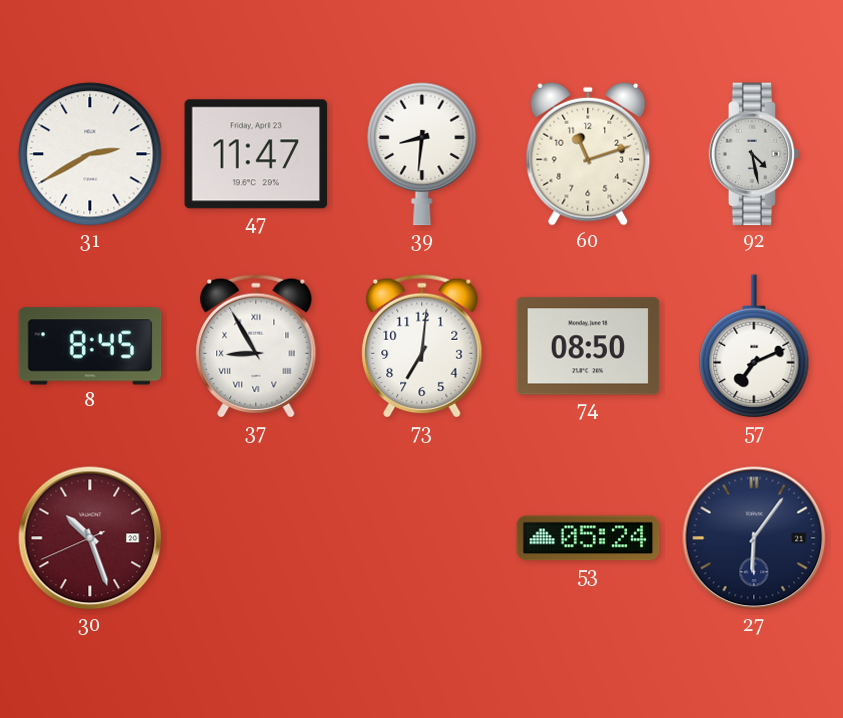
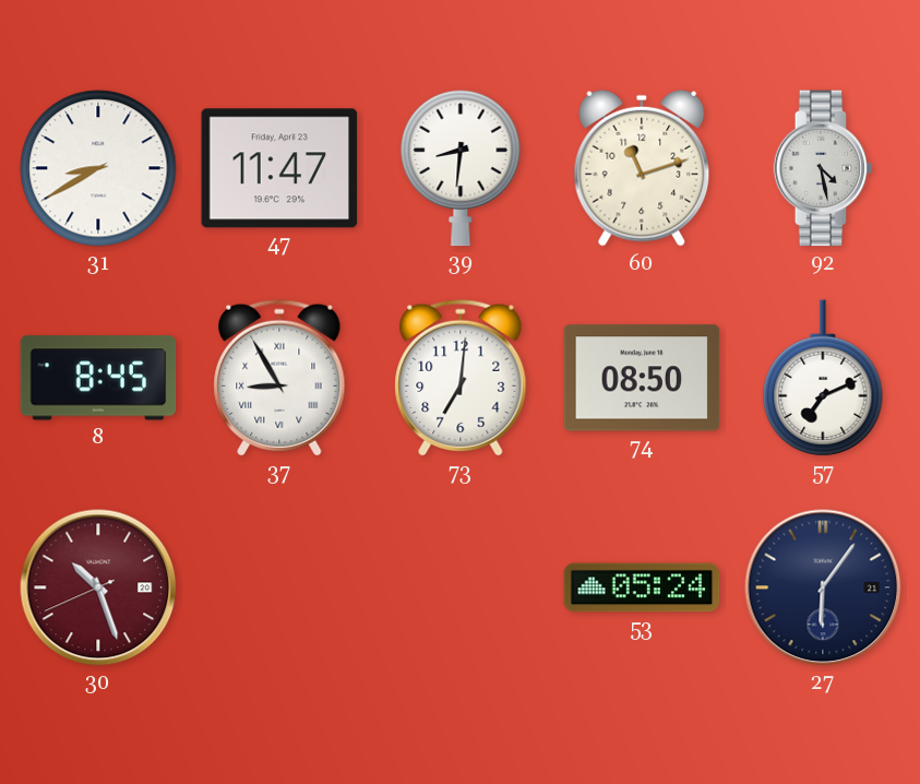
31: 2:40 -> 8:40 (98, 168)
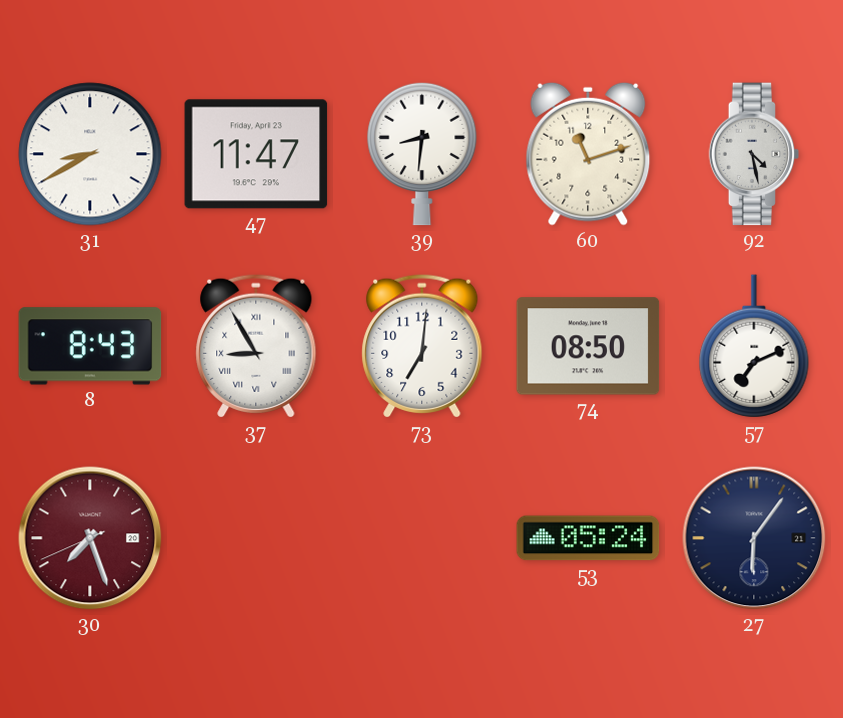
8: 8:45 -> 8:43 (90, 346)
30: 10:26 -> 7:26 (90, 538)
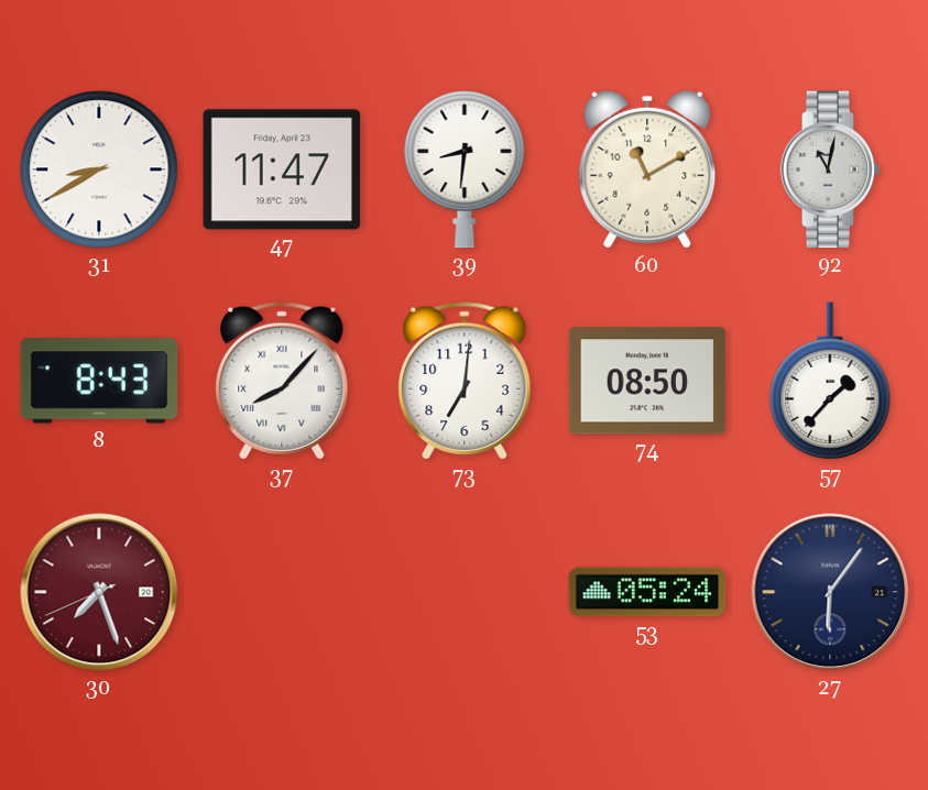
60: 11:12 -> 11:10 (647, 169)
92: 4:28 -> 11:02 (830, 169)
37: 8:55 -> 8:07 (282, 381)
57: 7:11 -> 1:37 (830, 381)
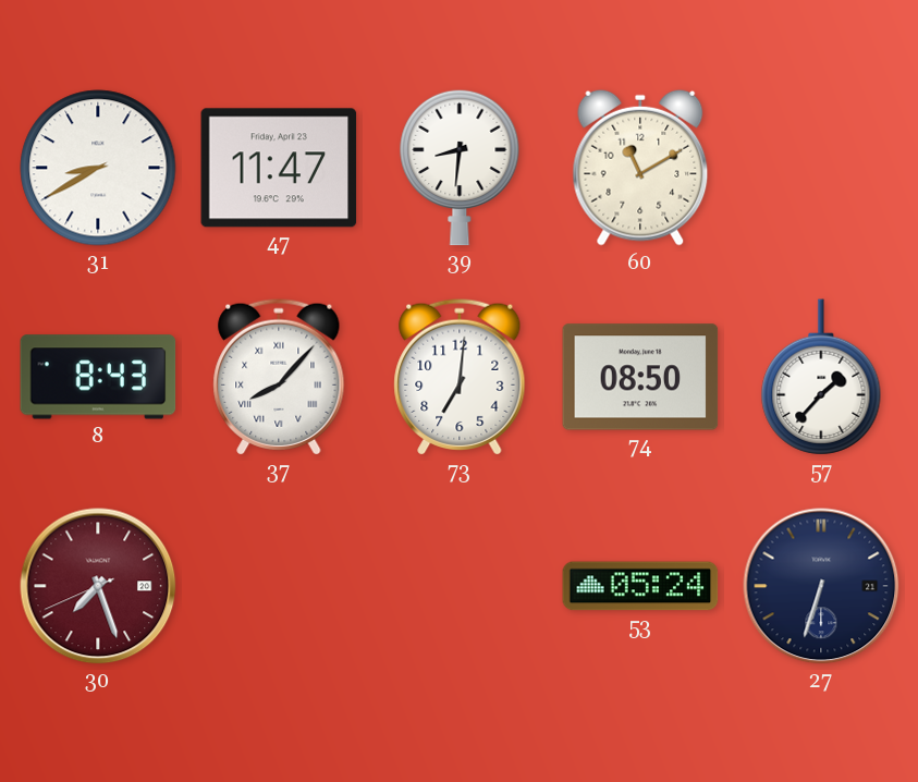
92: 11:02 -> none (830, 169)
27: 6:06 -> 6:33 (821, 586)
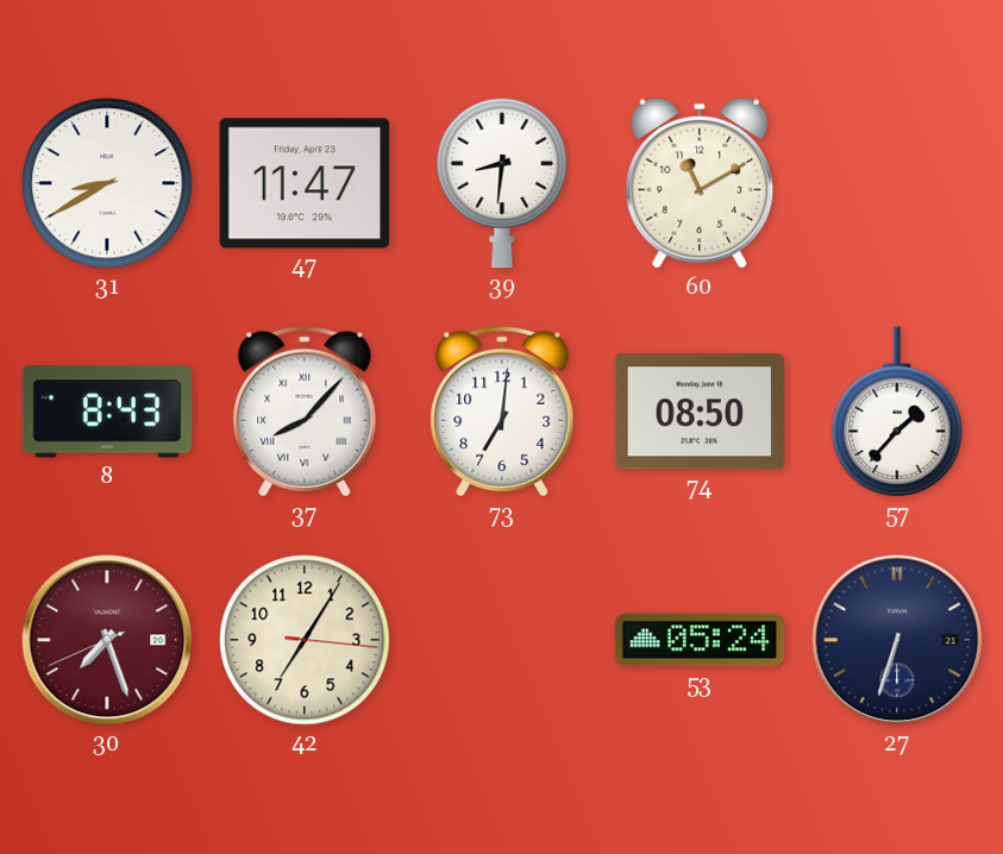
42: none -> 7:05 (305, 640)
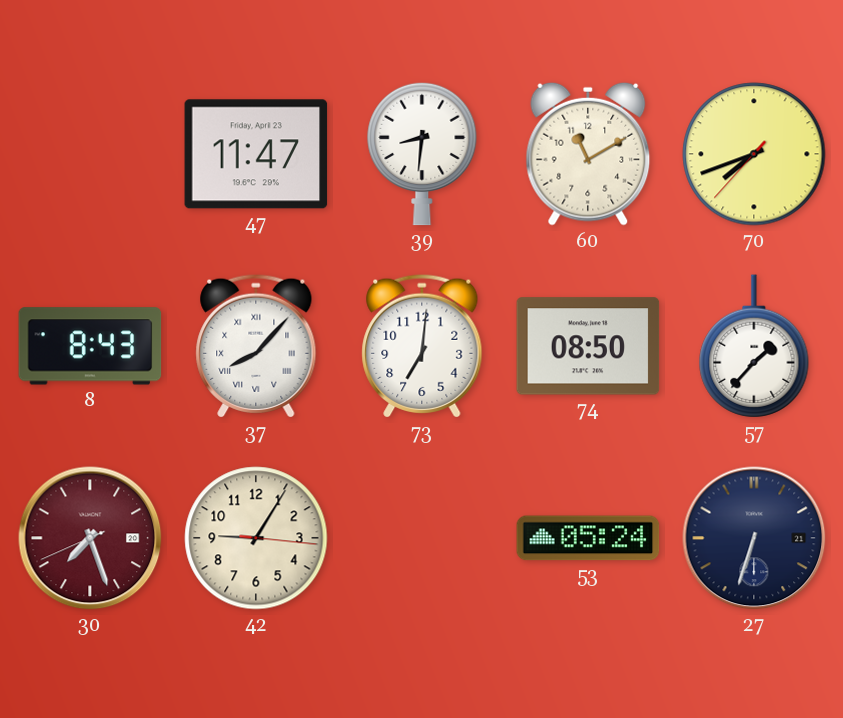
31: 8:40 -> none (107, 183)
70: none -> 7:41 (754, 154)
42: 7:05 -> 9:05 (256, 538)
